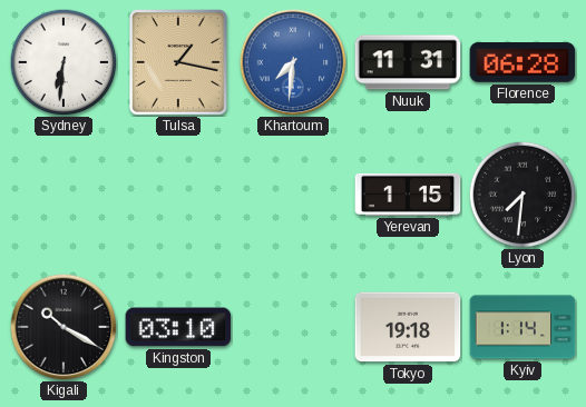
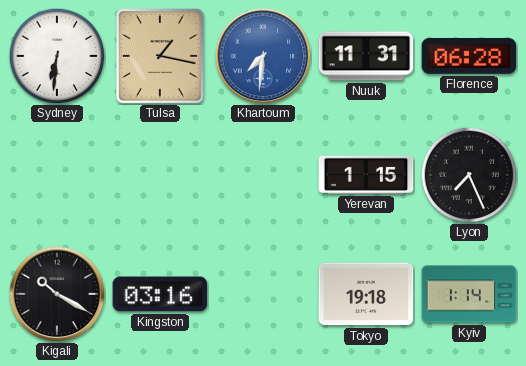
Lyon: 7:31 -> 7:26 (469, 175)
Kingston: 03:10 -> 03:16 (160, 294)
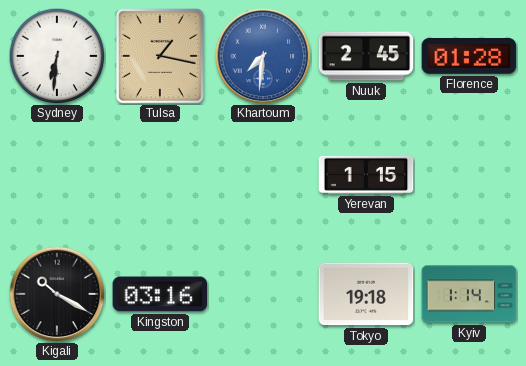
Nuuk: 11:31 -> 2:45 (366, 56)
Florence: 06:28 -> 01:28 (469, 57)
Lyon: 7:26 -> none (469, 175)
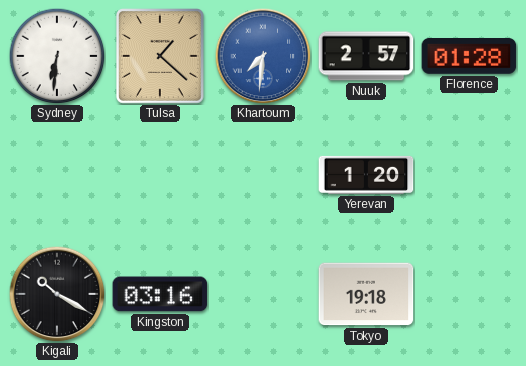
Tulsa: 1:17 -> 1:22 (161, 57)
Nuuk: 2:45 -> 2:57 (366, 56)
Yerevan: 1:15 -> 1:20 (366, 175)
Kyiv: 1:14 -> none (469, 294)
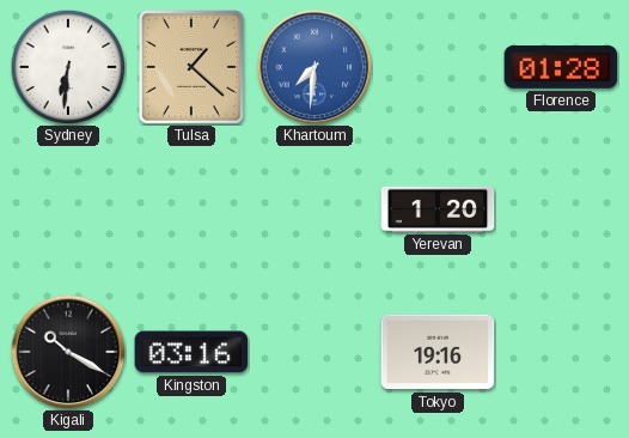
Nuuk: 2:57 -> none (366, 56)
Tokyo: 19:18 -> 19:16 (438, 352)
